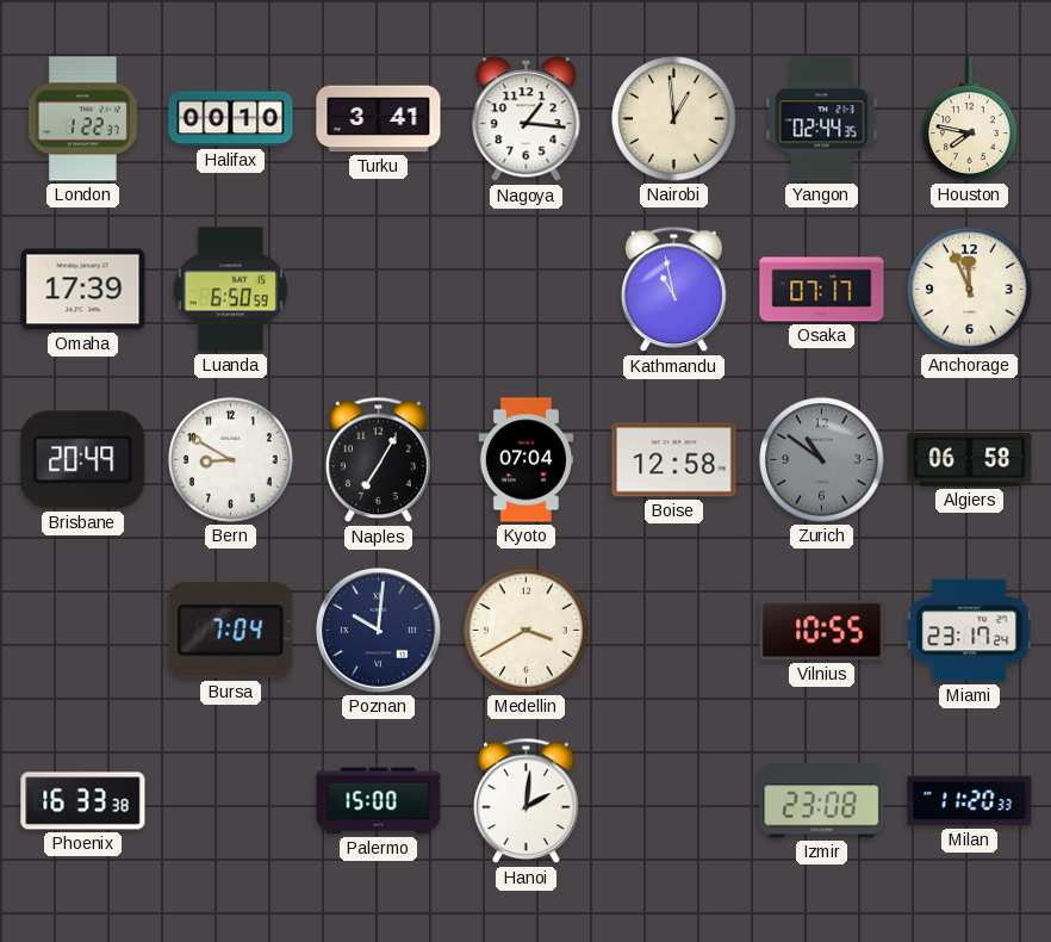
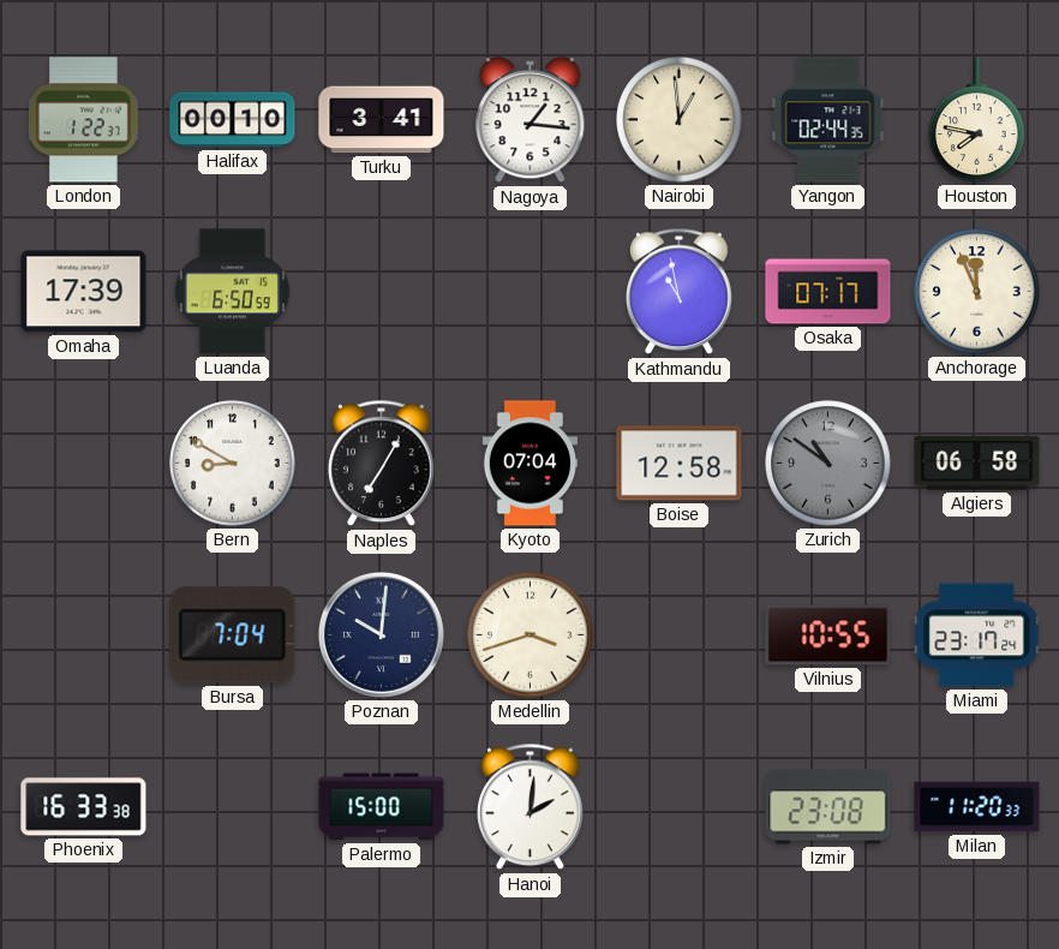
Brisbane: 20:49 -> none (83, 460)
Medellin: 3:40 -> 3:42 (531, 635)
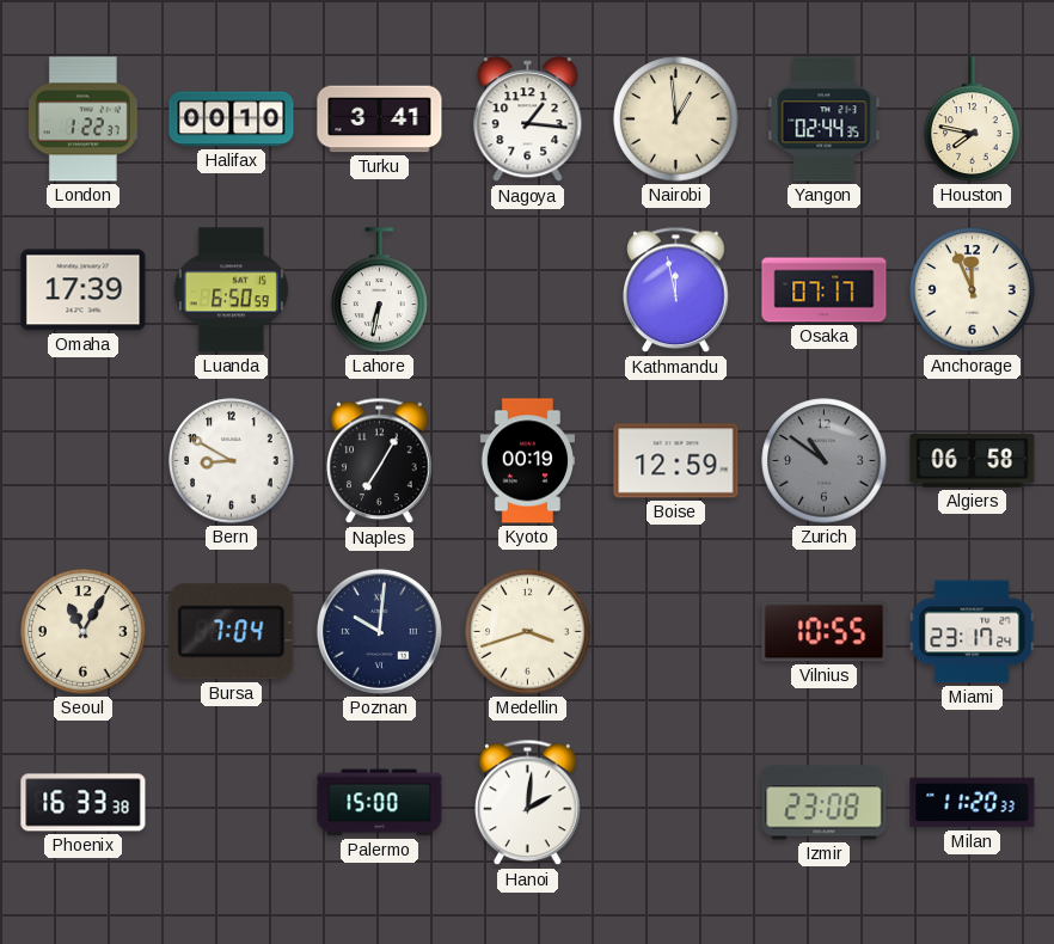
Lahore: none -> 6:32 (380, 290)
Kathmandu: 10:58 -> 11:58 (676, 290)
Kyoto: 07:04 -> 00:19 (527, 461)
Boise: 12:58 -> 12:59 (676, 461)
Seoul: none -> 11:05 (84, 632)
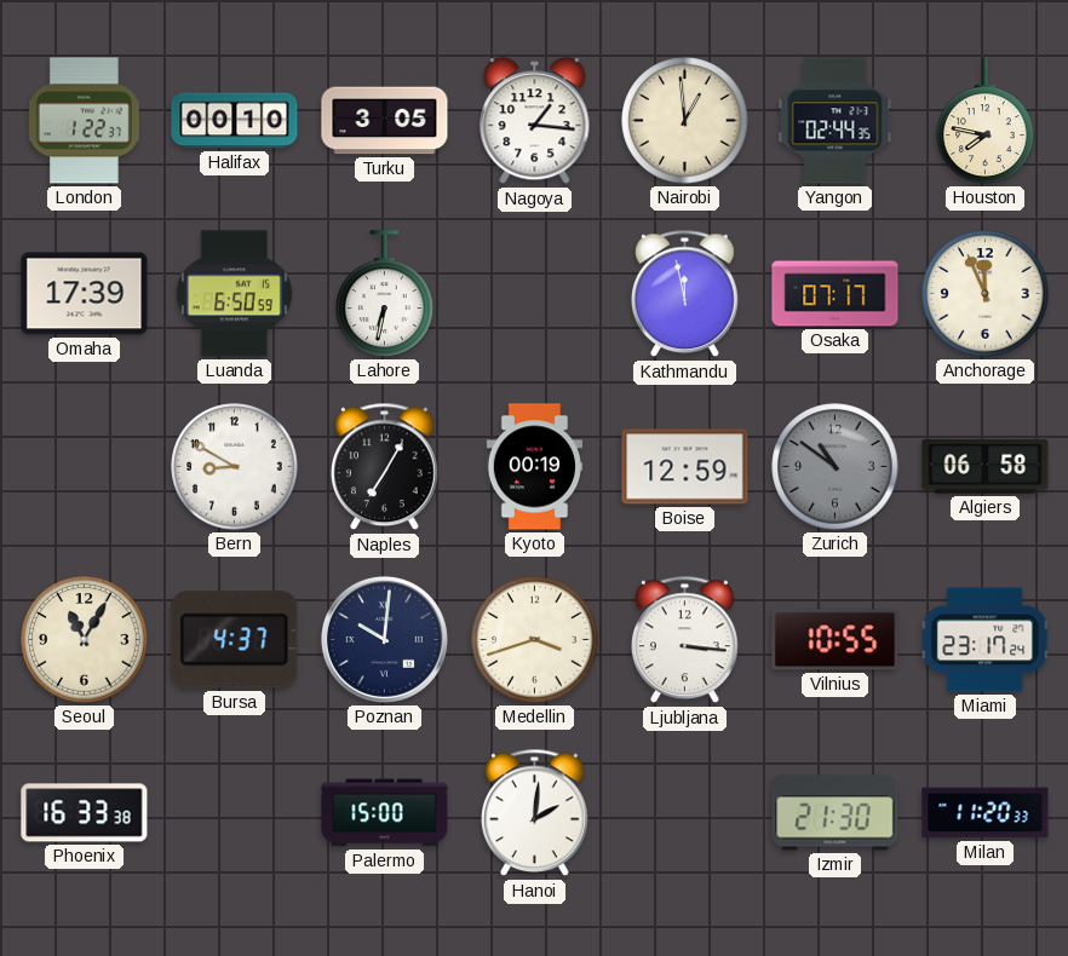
Turku: 3:41 -> 3:05 (385, 121)
Bursa: 7:04 -> 4:37 (235, 640)
Ljubljana: none -> 3:16 (685, 640)
Izmir: 23:08 -> 21:30 (836, 813)
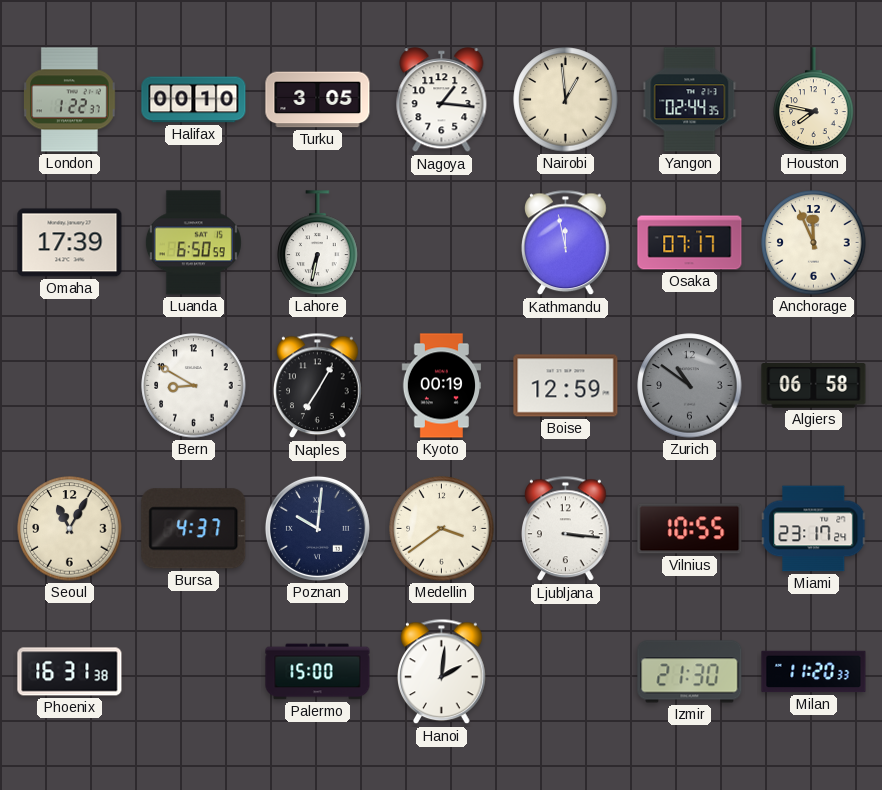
Medellin: 3:42 -> 3:39 (442, 529)
Phoenix: 16:33 -> 16:31 (70, 672)
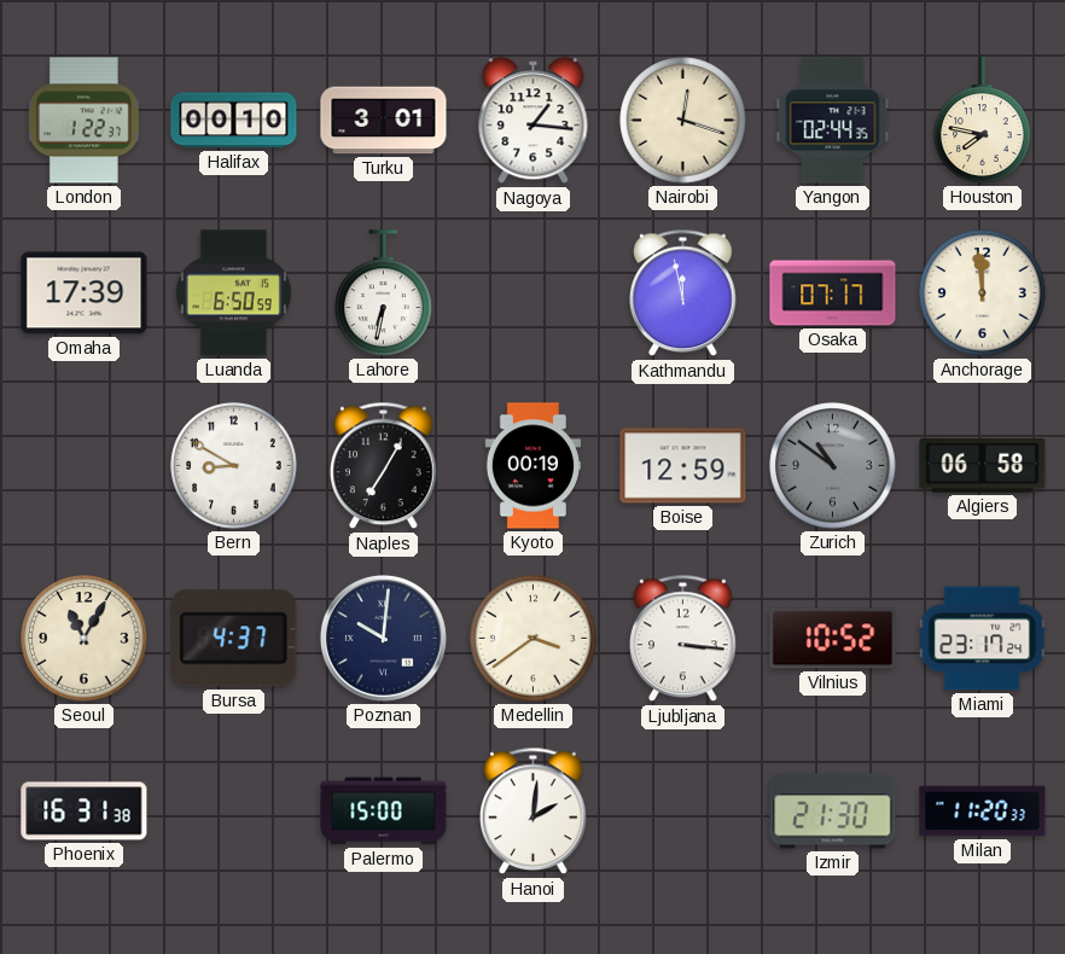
Turku: 3:05 -> 3:01 (384, 121)
Nairobi: 12:59 -> 12:18 (683, 121)
Anchorage: 11:56 -> 11:59 (983, 293)
Vilnius: 10:55 -> 10:52 (833, 639)
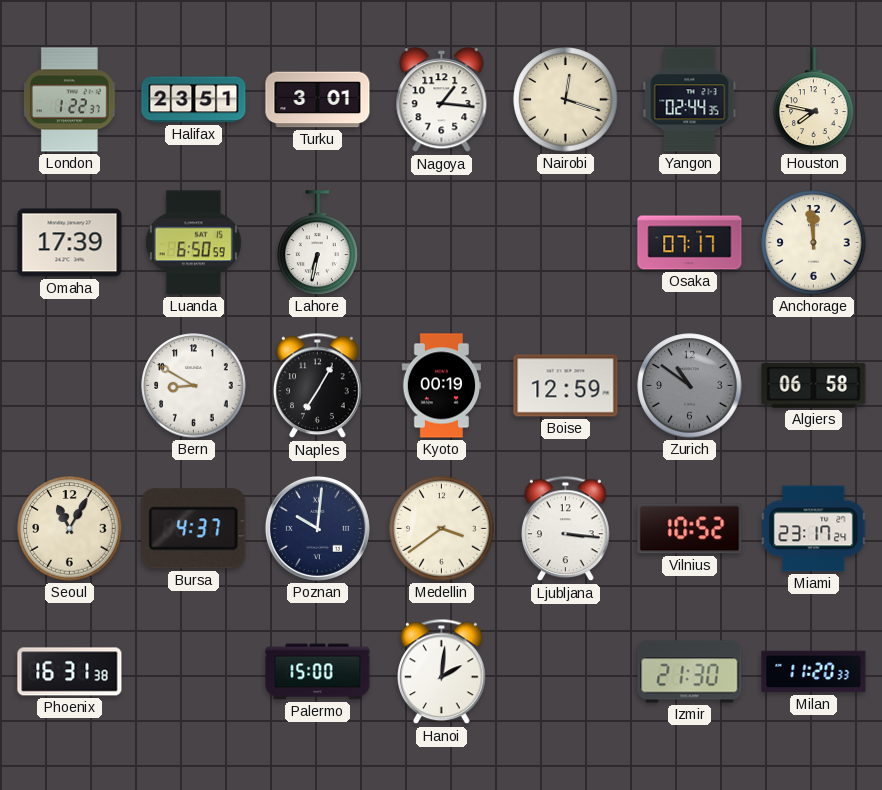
Halifax: 00:10 -> 23:51 (194, 100)
Kathmandu: 11:58 -> none (683, 293)
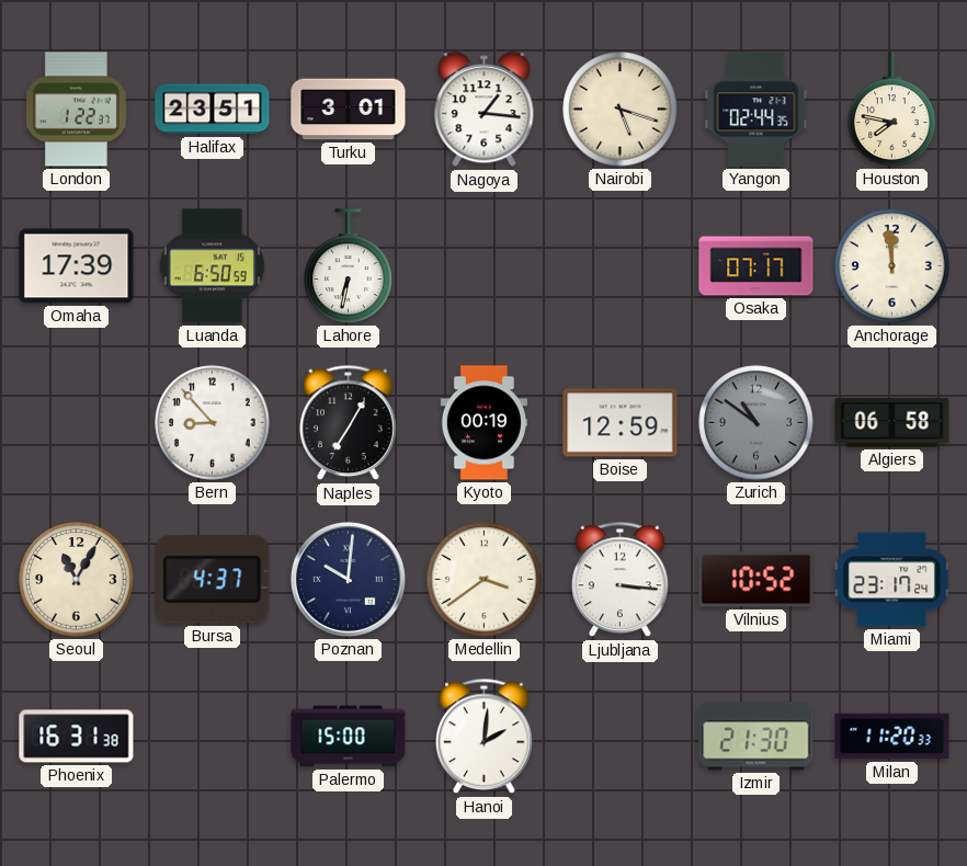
Nairobi: 12:18 -> 5:18 (621, 110)
Bern: 8:50 -> 8:53 (213, 423)
